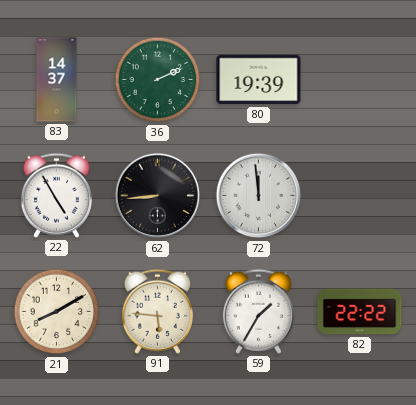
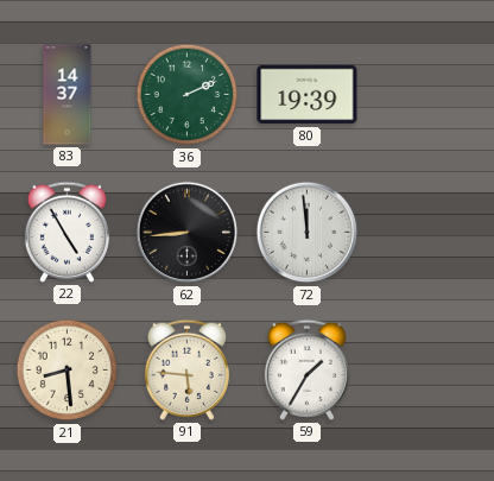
21: 8:10 -> 8:29 (68, 371)
82: 22:22 -> none (360, 312)
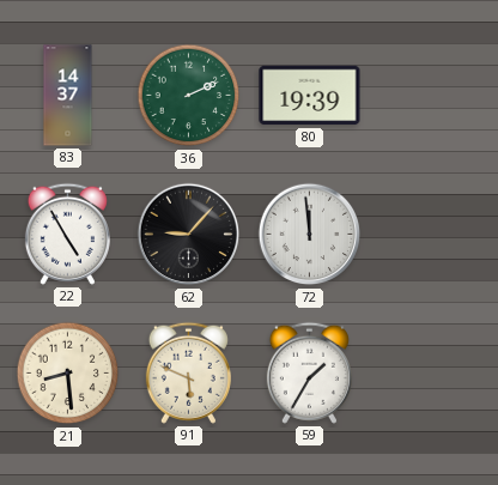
62: 8:44 -> 9:07 (189, 235)
91: 5:46 -> 5:49 (188, 372)
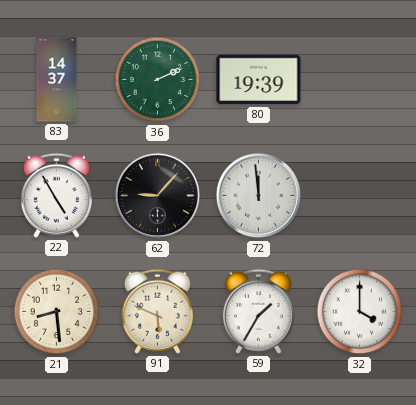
32: none -> 4:00 (360, 312)
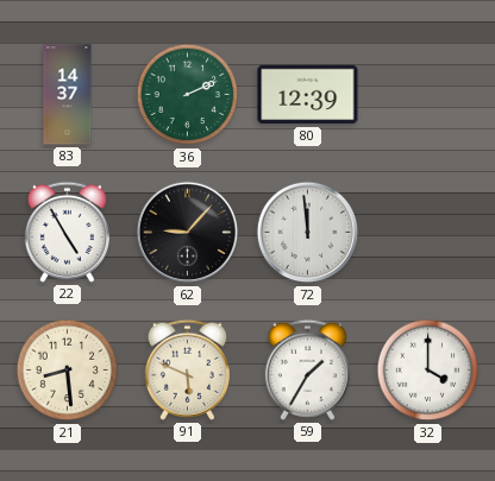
80: 19:39 -> 12:39 (308, 95)
